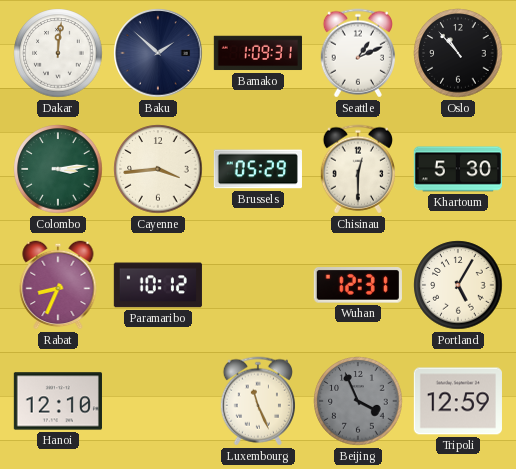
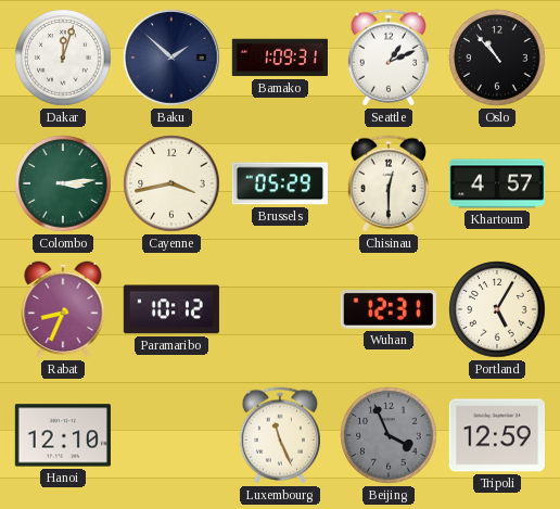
Dakar: 12:01 -> 12:03 (63, 58)
Cayenne: 3:44 -> 3:43 (171, 183)
Khartoum: 5:30 -> 4:57 (497, 183)
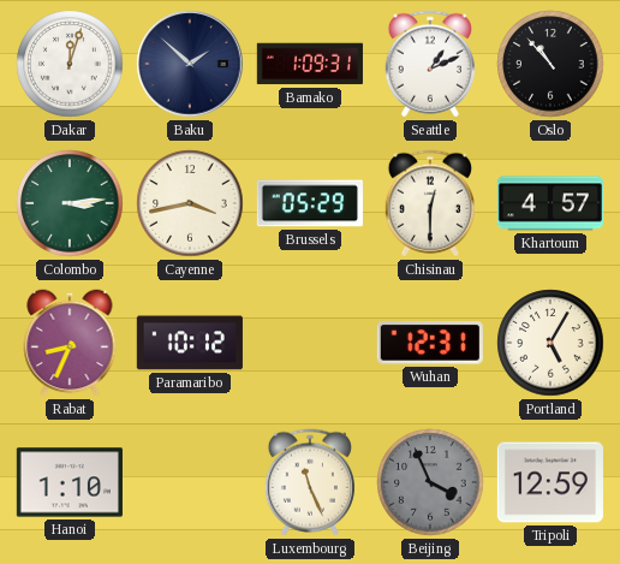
Hanoi: 12:10 -> 1:10 (70, 482)
